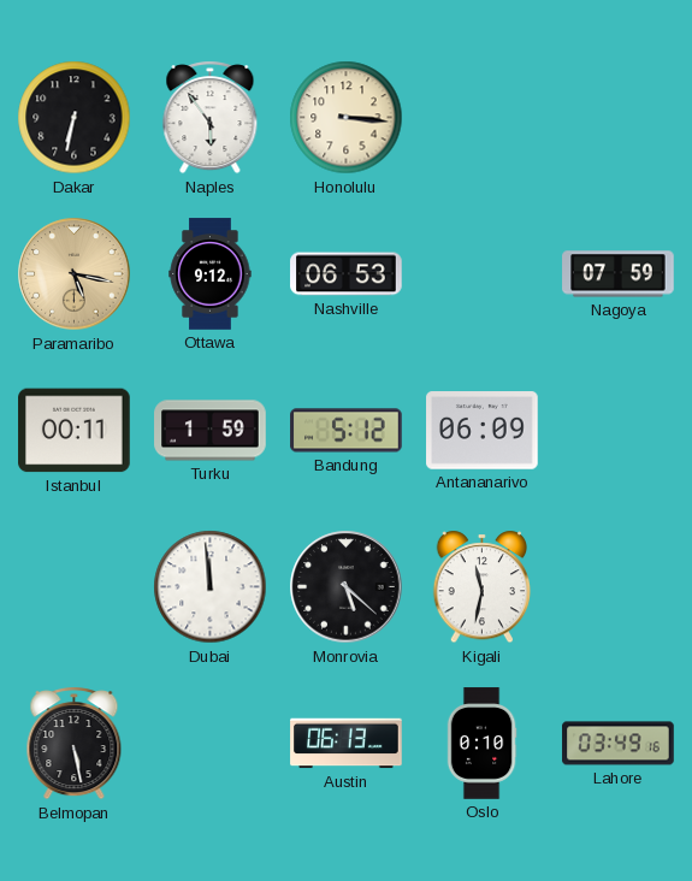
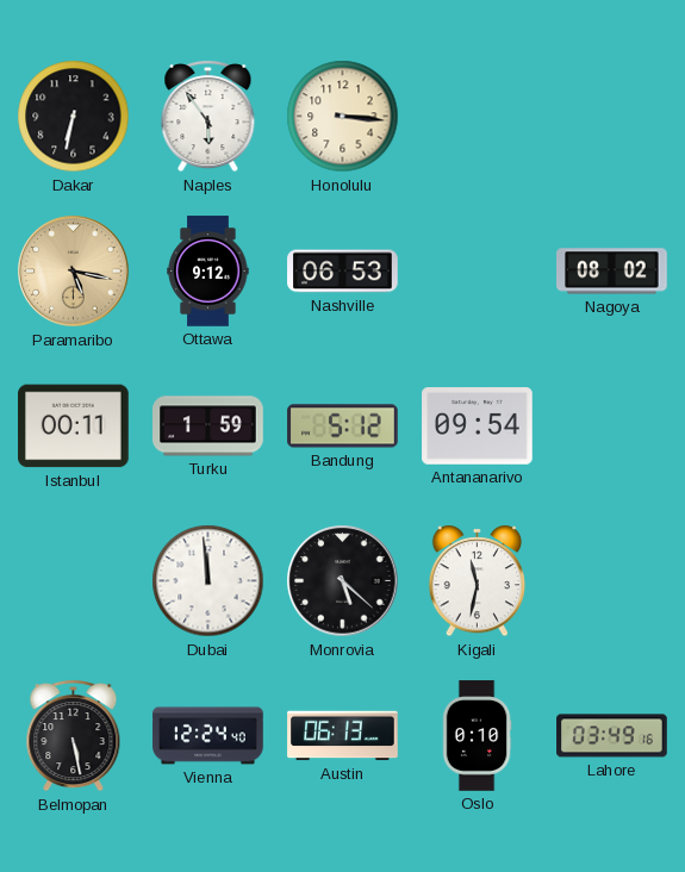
Nagoya: 07:59 -> 08:02 (612, 272)
Antananarivo: 06:09 -> 09:54 (478, 426)
Vienna: none -> 12:24 (208, 736)
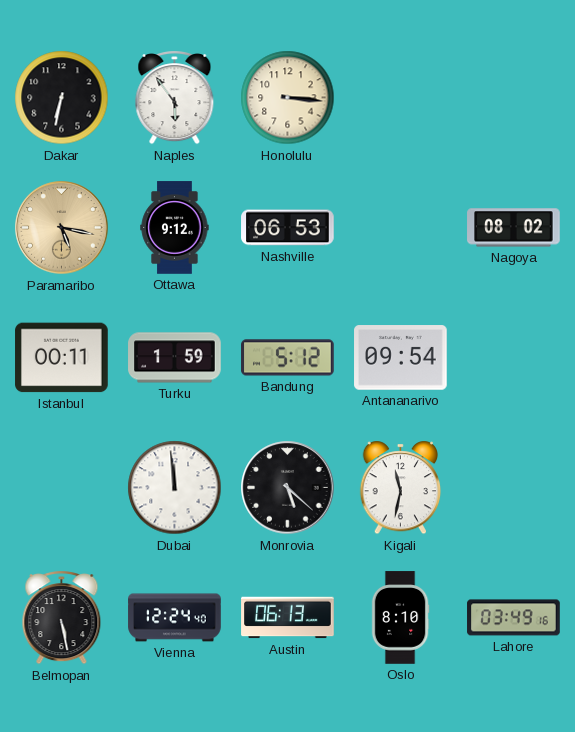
Oslo: 0:10 -> 8:10 (400, 618)
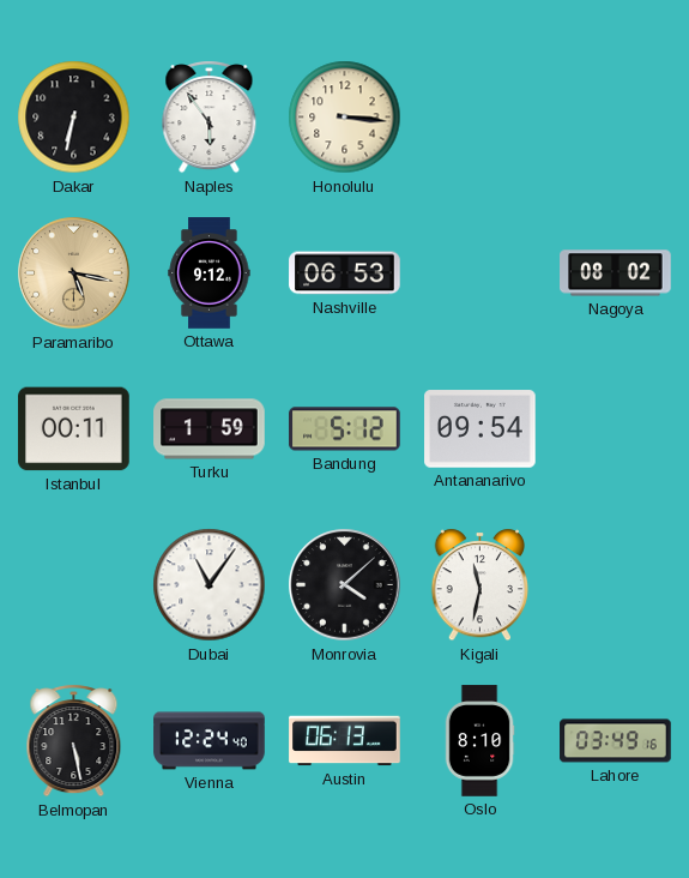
Dubai: 11:59 -> 11:06 (210, 585)
Monrovia: 5:22 -> 4:08 (345, 585)
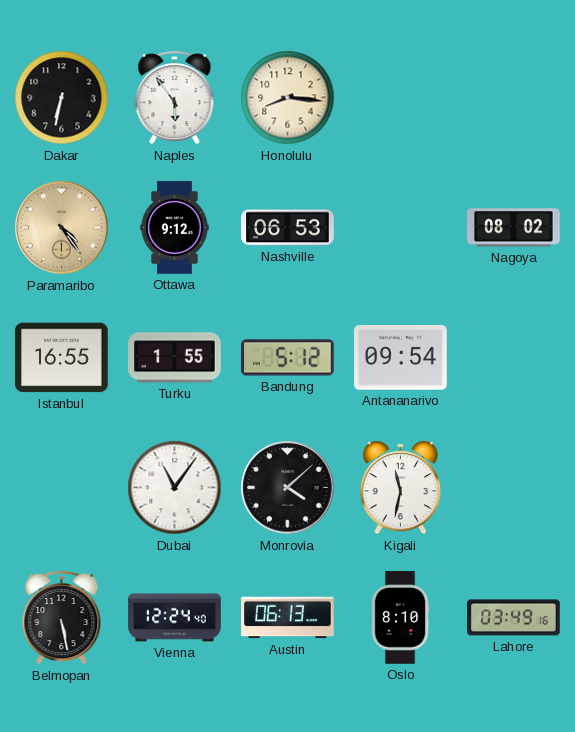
Honolulu: 3:16 -> 8:16 (288, 98)
Paramaribo: 5:17 -> 4:24 (62, 228)
Istanbul: 00:11 -> 16:55 (62, 358)
Turku: 1:59 -> 1:55 (175, 358)
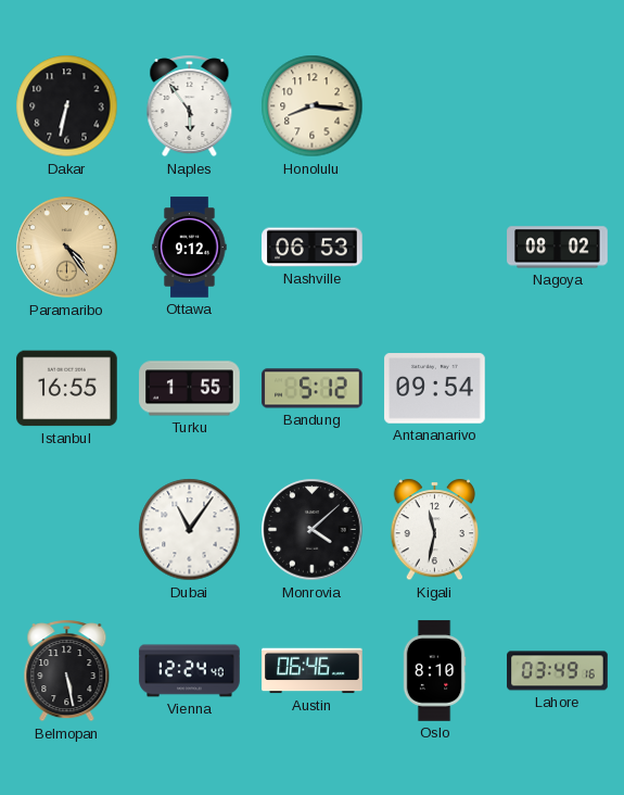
Austin: 06:13 -> 06:46 (313, 671)
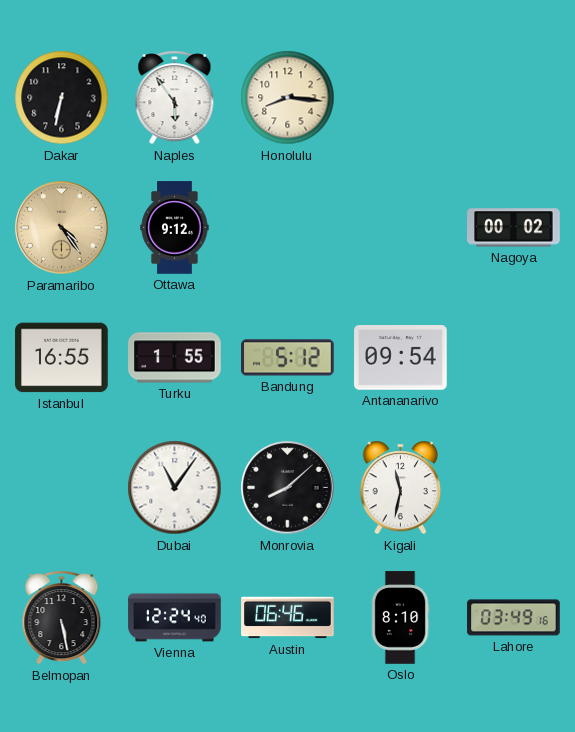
Nashville: 06:53 -> none (313, 248)
Nagoya: 08:02 -> 00:02 (514, 228)
Monrovia: 4:08 -> 8:08 (288, 488)
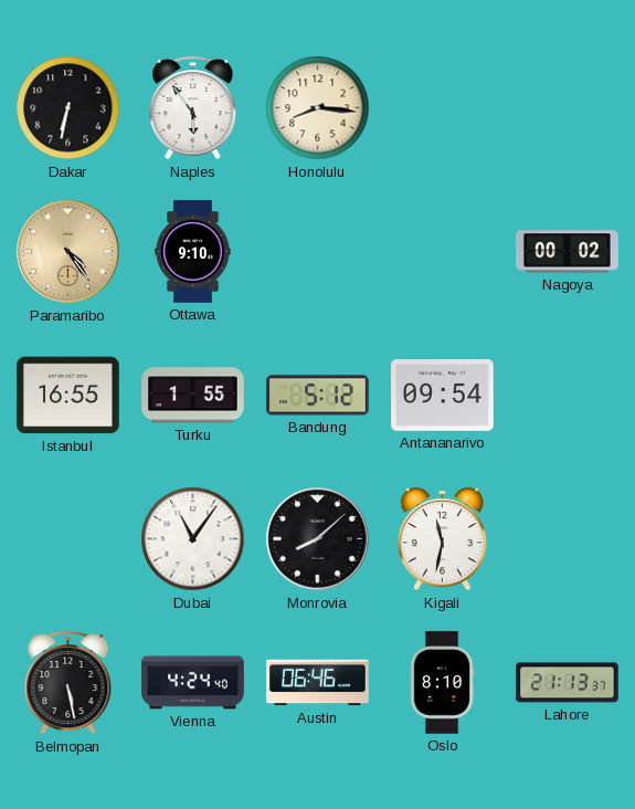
Ottawa: 9:12 -> 9:10 (193, 252)
Vienna: 12:24 -> 4:24 (193, 683)
Lahore: 03:49 -> 21:13 (568, 683)
